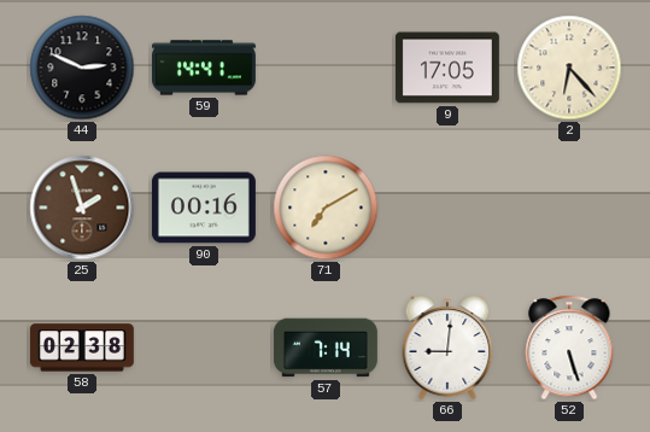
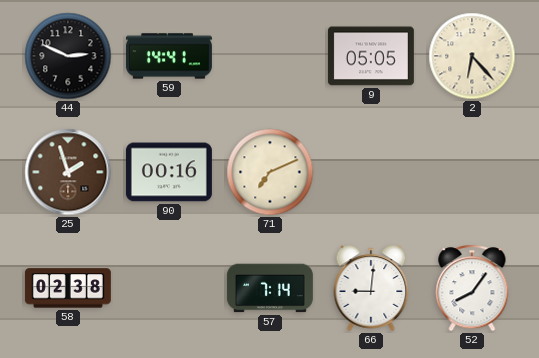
9: 17:05 -> 05:05 (371, 56)
71: 7:10 -> 7:11 (270, 172)
52: 5:27 -> 8:06 (472, 288)
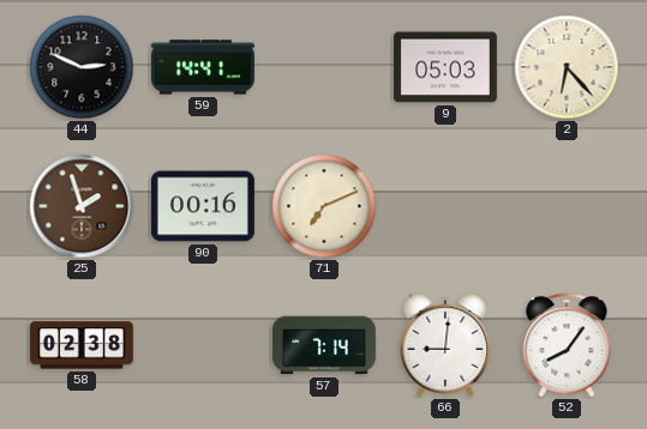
9: 05:05 -> 05:03 (445, 67)
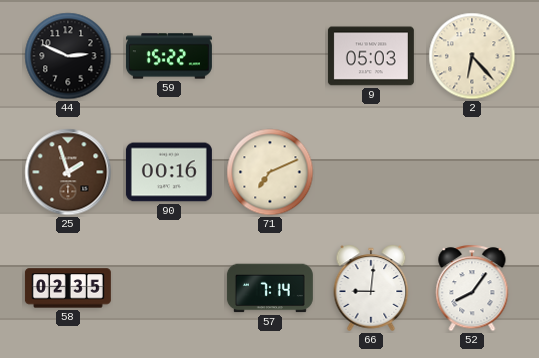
59: 14:41 -> 15:22 (169, 56)
58: 02:38 -> 02:35 (68, 288)
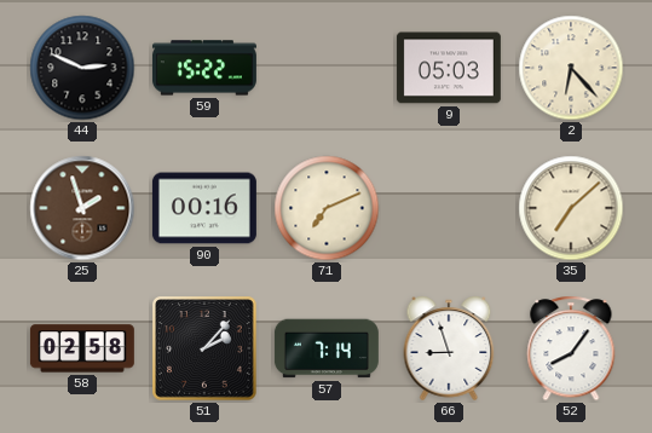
35: none -> 7:08 (571, 208)
58: 02:35 -> 02:58 (82, 348)
51: none -> 2:07 (204, 348)
66: 9:01 -> 8:57 (449, 348)
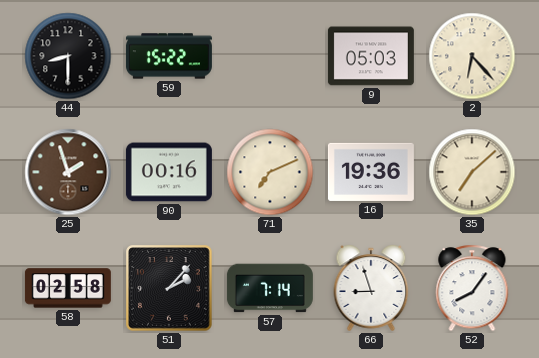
44: 2:49 -> 8:30 (68, 56)
16: none -> 19:36 (371, 172)
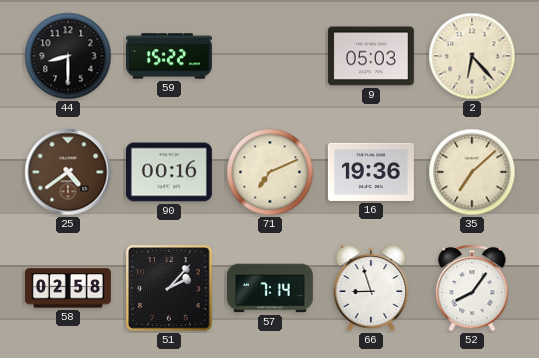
25: 1:57 -> 4:39 (68, 172)
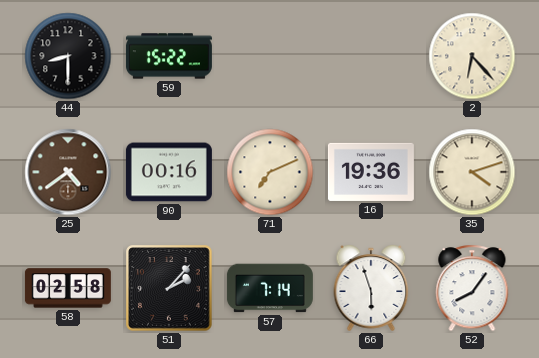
9: 05:03 -> none (371, 56)
35: 7:08 -> 4:12 (472, 172)
66: 8:57 -> 5:57 (371, 288)
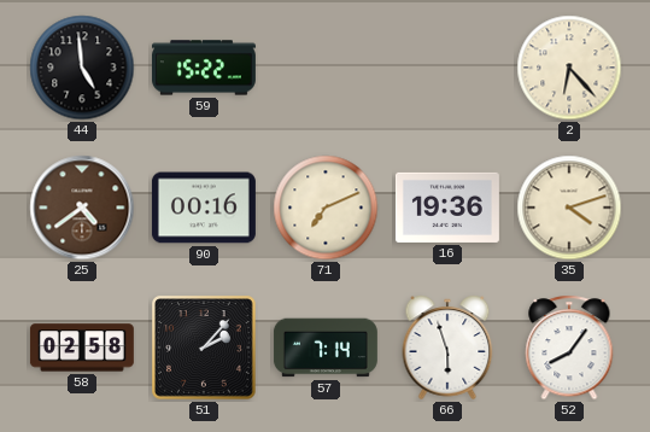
44: 8:30 -> 4:59 (82, 68)
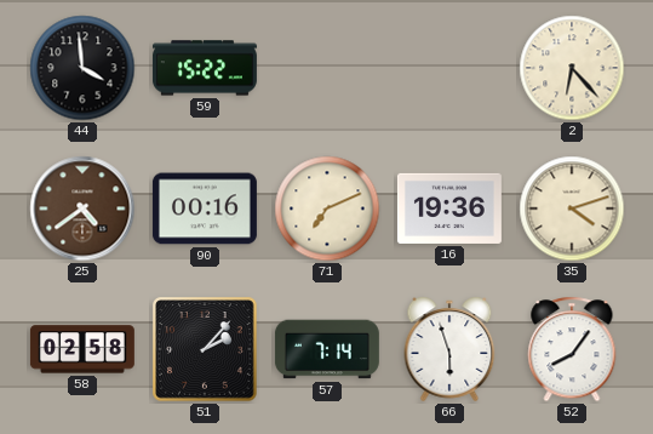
44: 4:59 -> 3:59 (82, 68)
